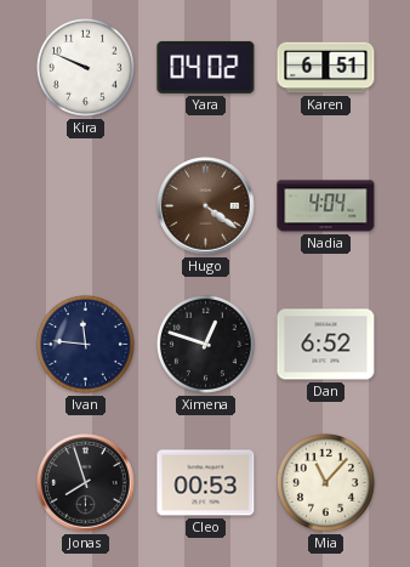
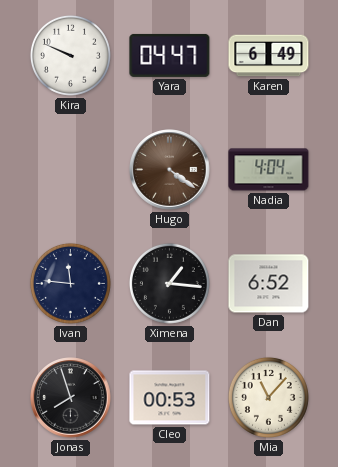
Yara: 04:02 -> 04:47 (170, 55)
Karen: 6:51 -> 6:49 (269, 56)
Ximena: 12:48 -> 1:16 (169, 283)
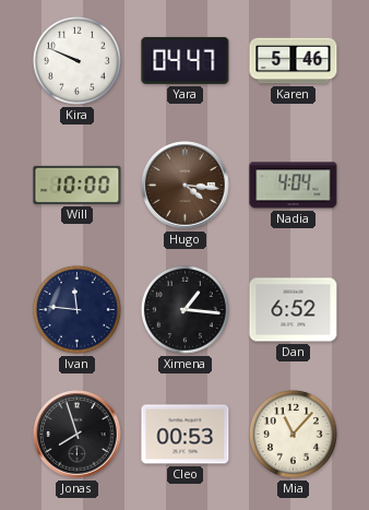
Karen: 6:49 -> 5:46 (294, 61)
Will: none -> 10:00 (78, 185)
Hugo: 4:21 -> 4:16 (186, 186)
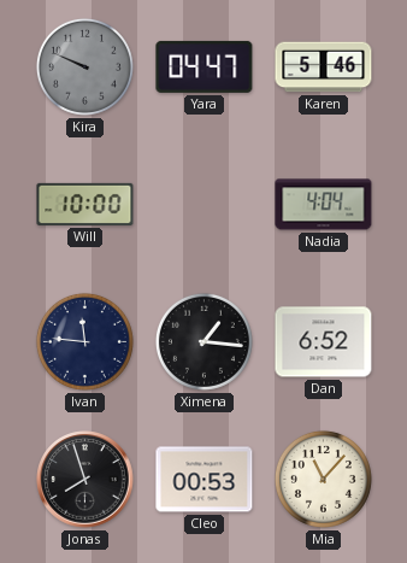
Kira dial: white -> grey (84, 66)
Hugo: 4:16 -> none (186, 186)
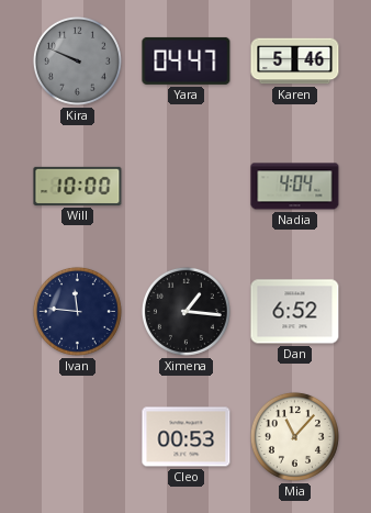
Jonas: 7:57 -> none (85, 480)
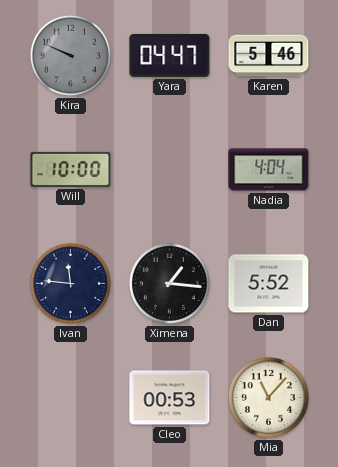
Dan: 6:52 -> 5:52 (269, 284)
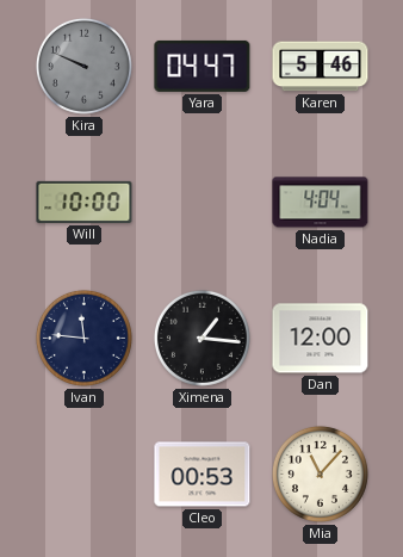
Dan: 5:52 -> 12:00 (321, 339)
